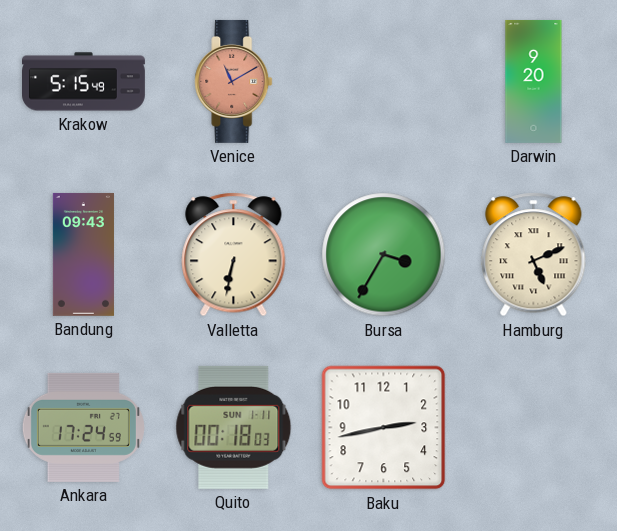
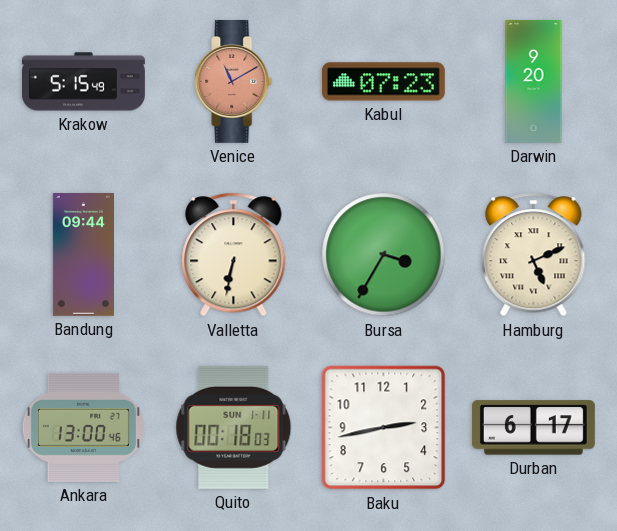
Kabul: none -> 07:23 (383, 82)
Bandung: 09:43 -> 09:44 (83, 254)
Ankara: 17:24 -> 13:00 (83, 427)
Durban: none -> 6:17 (533, 428)
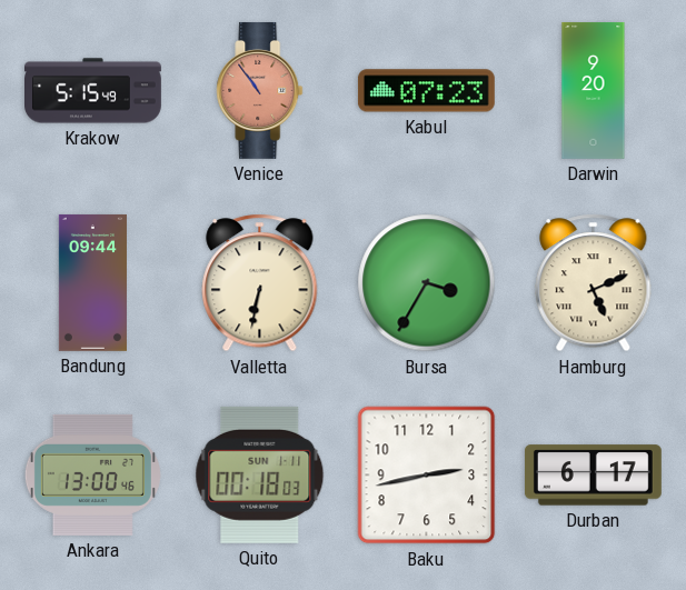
Venice: 11:10 -> 10:54 (260, 90)
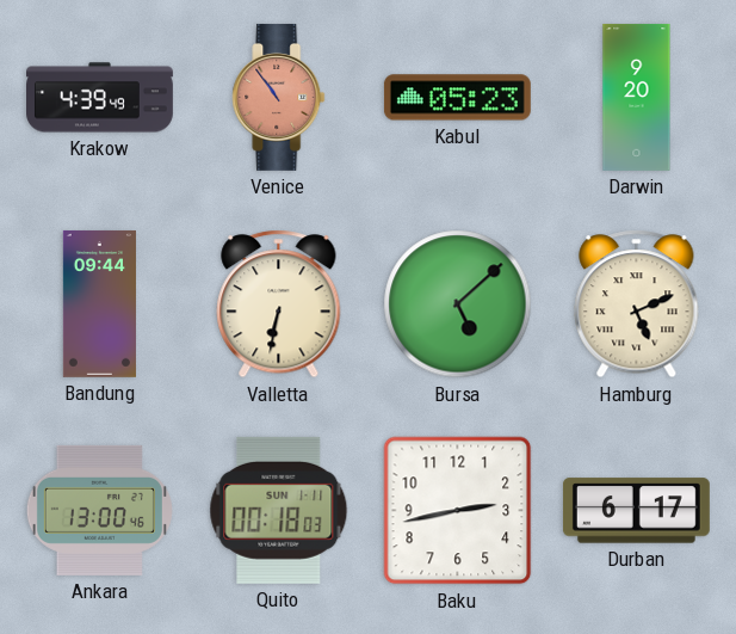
Krakow: 5:15 -> 4:39 (100, 98)
Kabul: 07:23 -> 05:23 (457, 98)
Bursa: 3:35 -> 5:08 (458, 304)
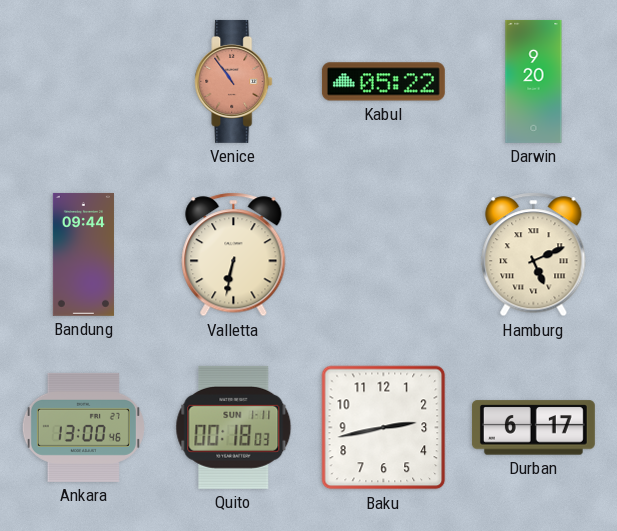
Krakow: 4:39 -> none (100, 98)
Kabul: 05:23 -> 05:22 (383, 82)
Bursa: 5:08 -> none (458, 304)
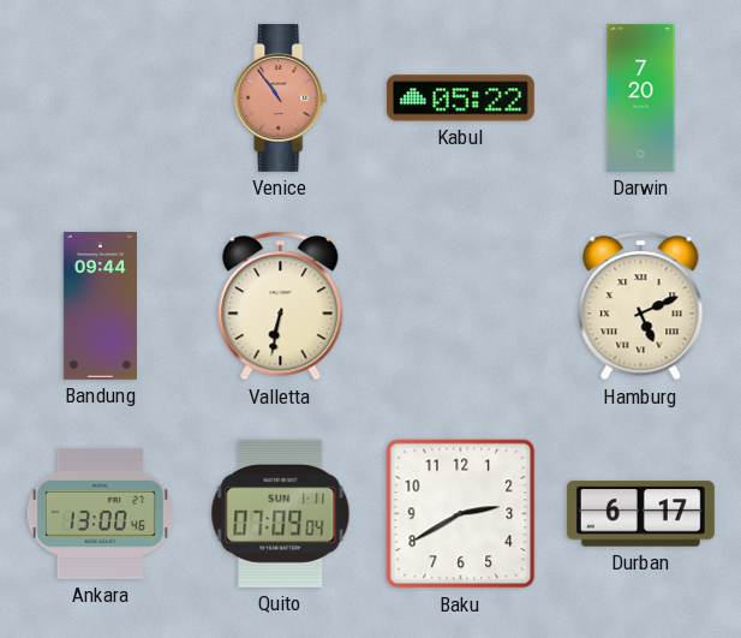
Darwin: 9:20 -> 7:20 (641, 99)
Quito: 00:18 -> 07:09 (281, 513)
Baku: 2:43 -> 2:40 (461, 514)
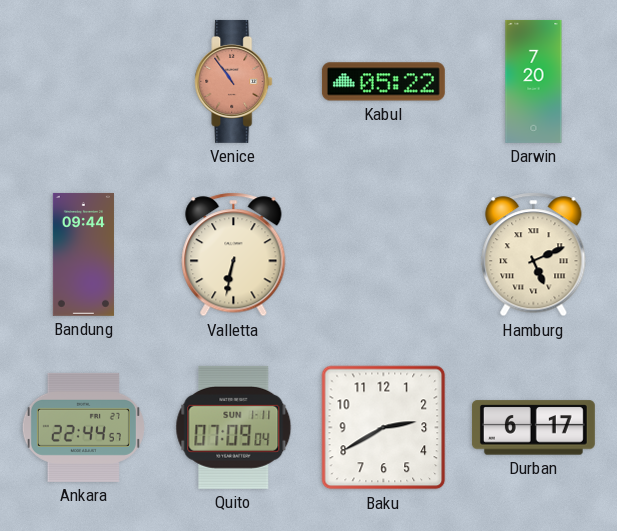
Ankara: 13:00 -> 22:44 (83, 427)
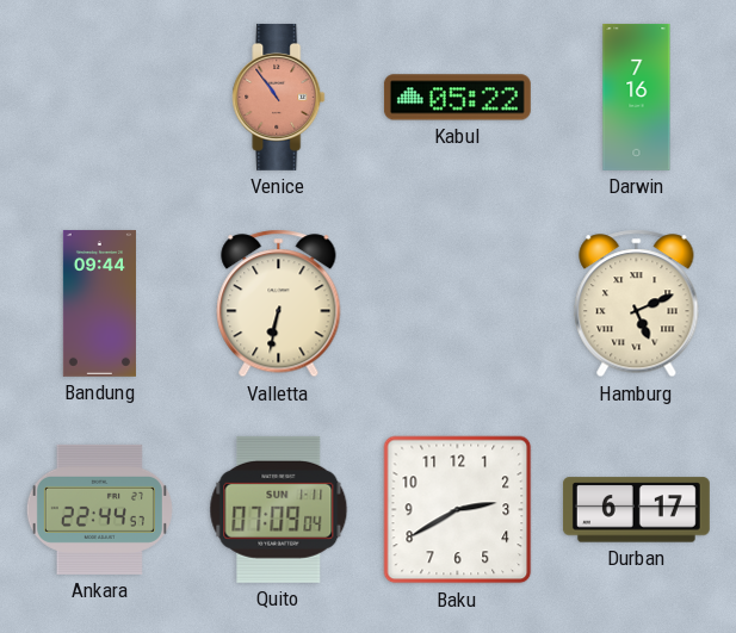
Darwin: 7:20 -> 7:16 (637, 98)
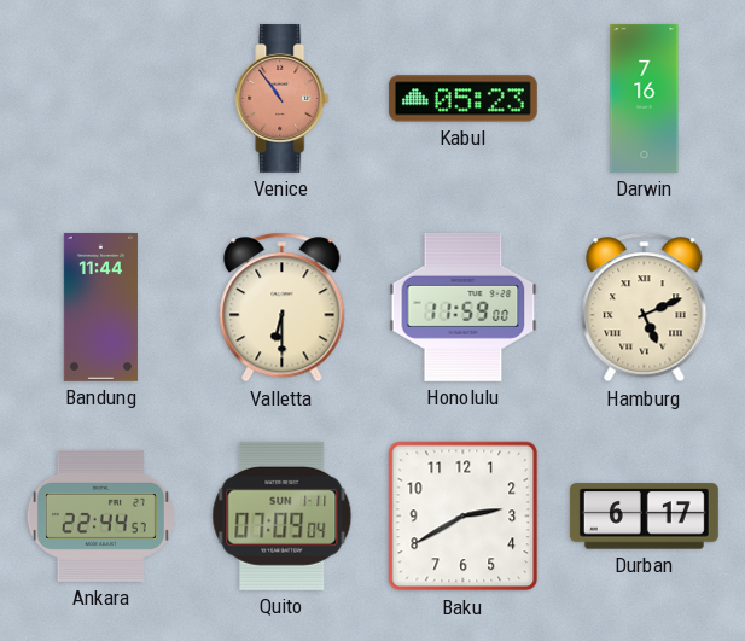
Kabul: 05:22 -> 05:23 (462, 99)
Bandung: 09:44 -> 11:44 (100, 307)
Valletta: 6:32 -> 6:30 (283, 308)
Honolulu: none -> 11:59 (464, 307)
